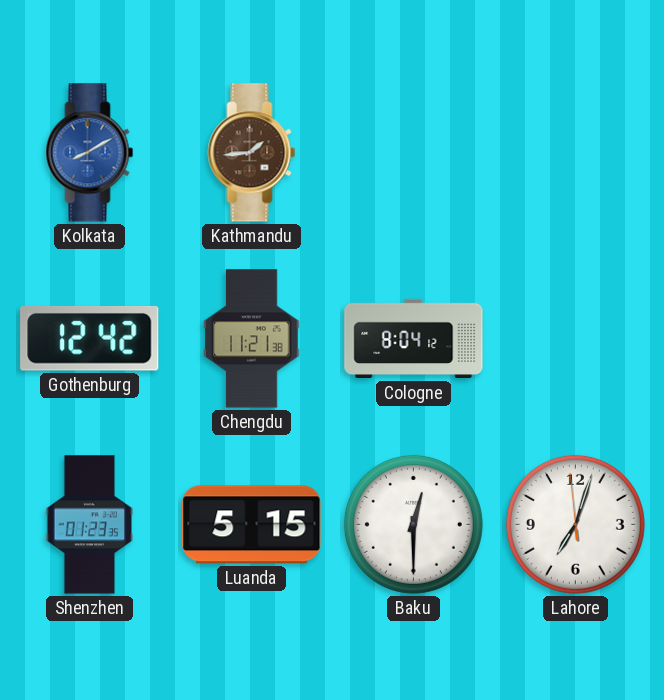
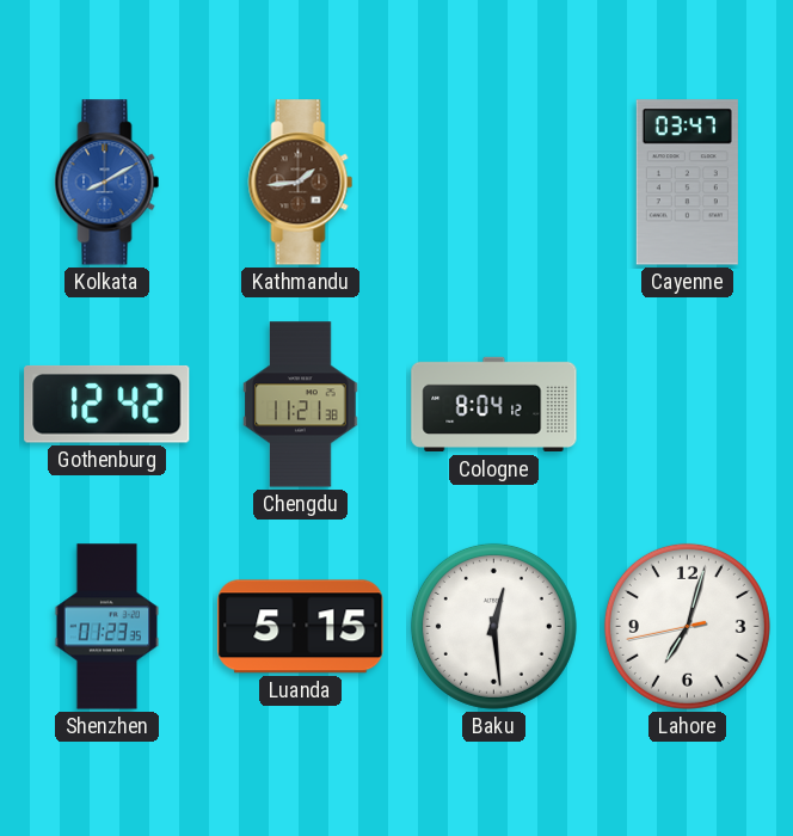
Cayenne: none -> 03:47 (687, 183)
Baku: 12:30 -> 12:29 (493, 626)
Lahore: 7:02:59 -> 7:02:43 (687, 626)
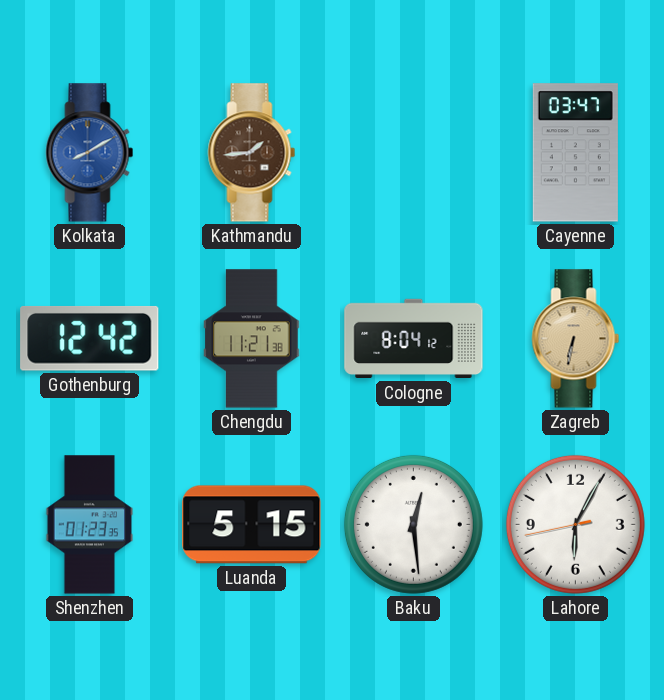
Zagreb: none -> 6:32 (576, 339)
Lahore: 7:02 -> 6:04 (575, 524)
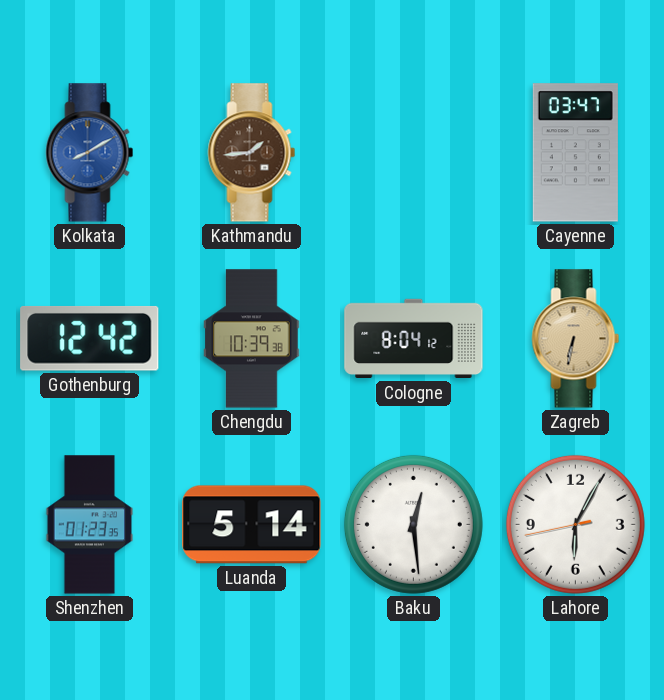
Chengdu: 11:21 -> 10:39 (252, 339)
Luanda: 5:15 -> 5:14 (252, 525)
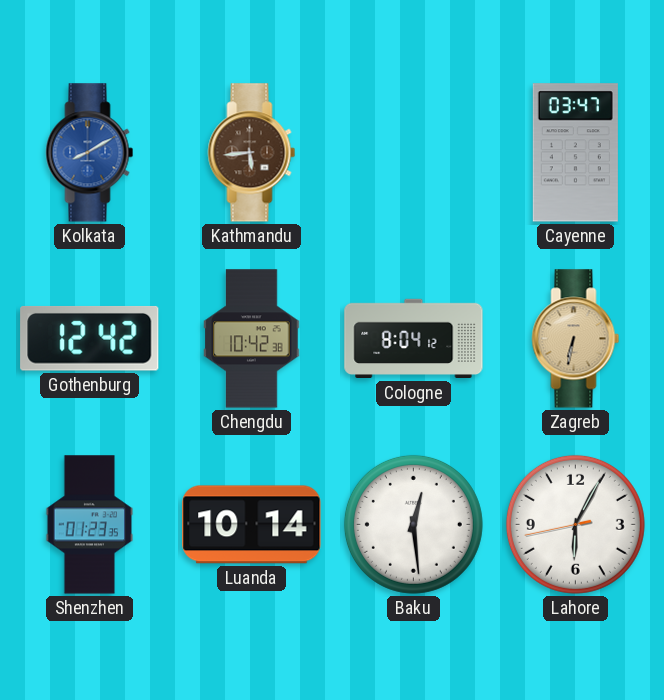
Kathmandu: 1:44 -> 5:44 (252, 153)
Chengdu: 10:39 -> 10:42 (252, 339)
Luanda: 5:14 -> 10:14 (252, 525)
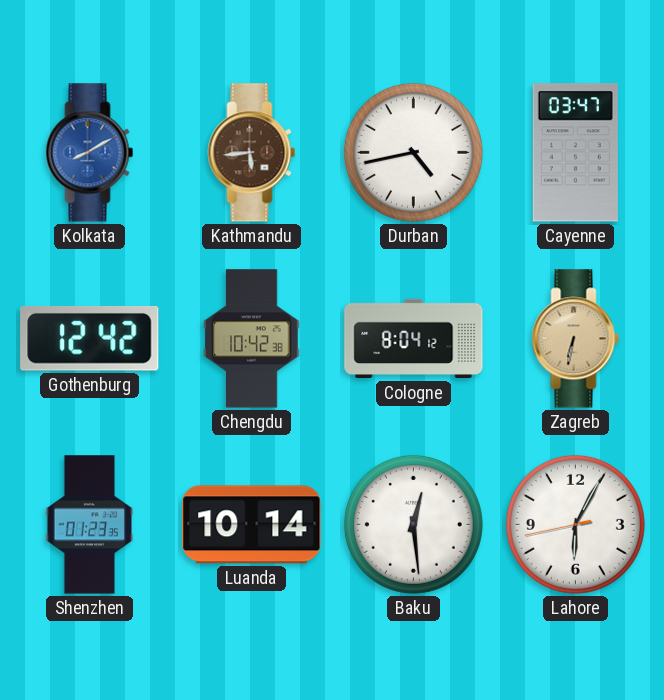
Durban: none -> 4:43 (413, 152)
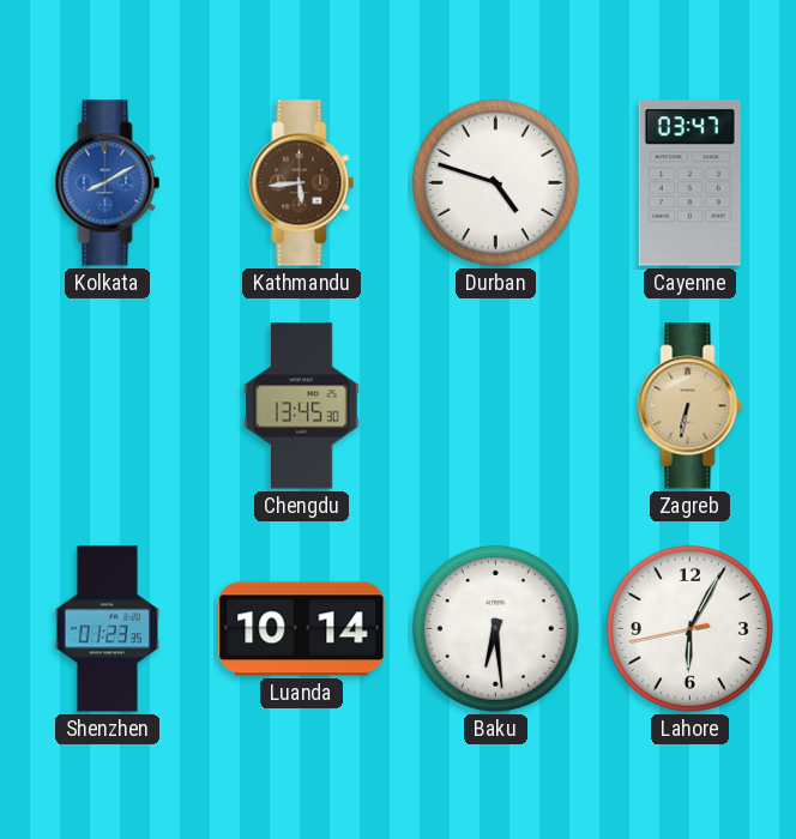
Durban: 4:43 -> 4:48 (495, 182)
Gothenburg: 12:42 -> none (90, 339)
Chengdu: 10:42 -> 13:45 (302, 406)
Cologne: 8:04 -> none (414, 339)
Baku: 12:29 -> 6:29 (495, 628)
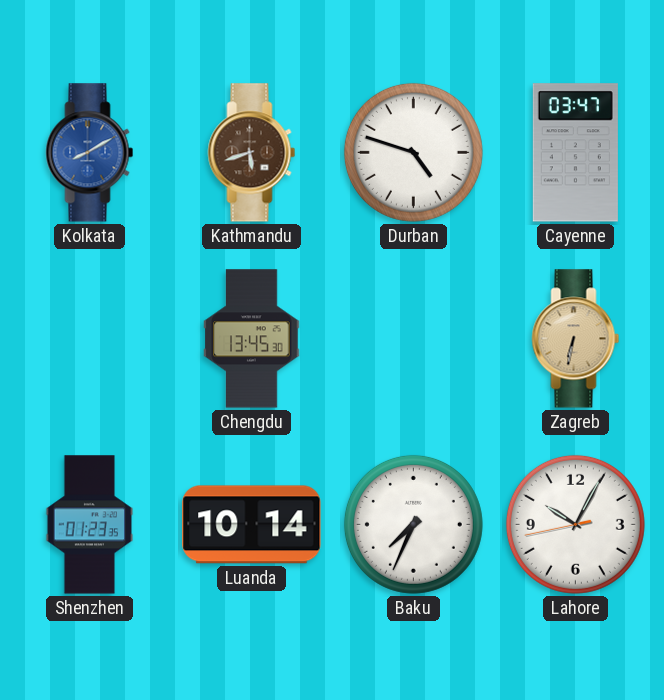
Kathmandu: 5:44 -> 5:42 (252, 153)
Baku: 6:29 -> 7:34 (413, 524)
Lahore: 6:04 -> 10:04 (575, 524)
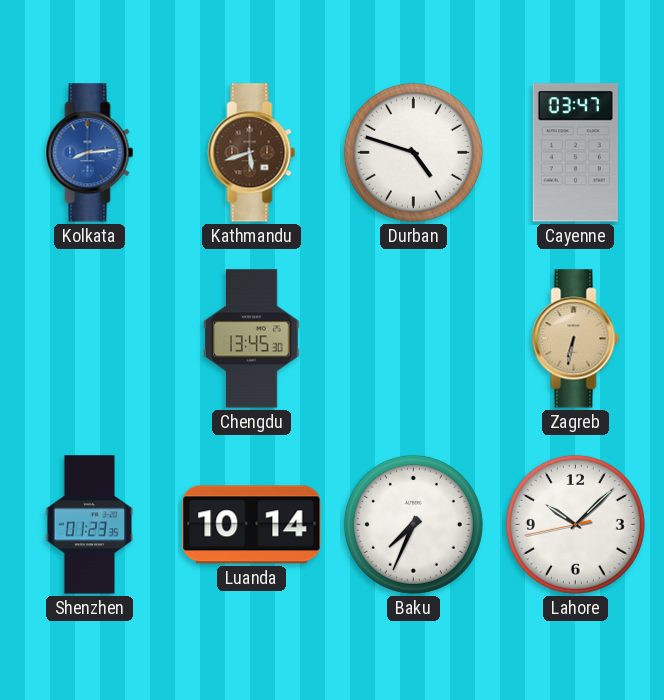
Kolkata: 8:10 -> 8:14 (90, 153)
Lahore: 10:04 -> 10:07 (575, 524)
